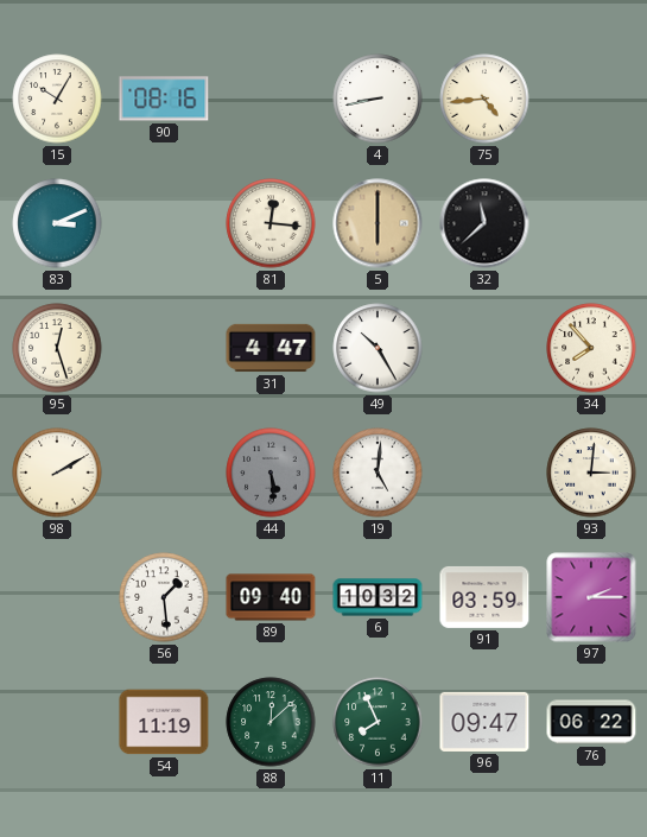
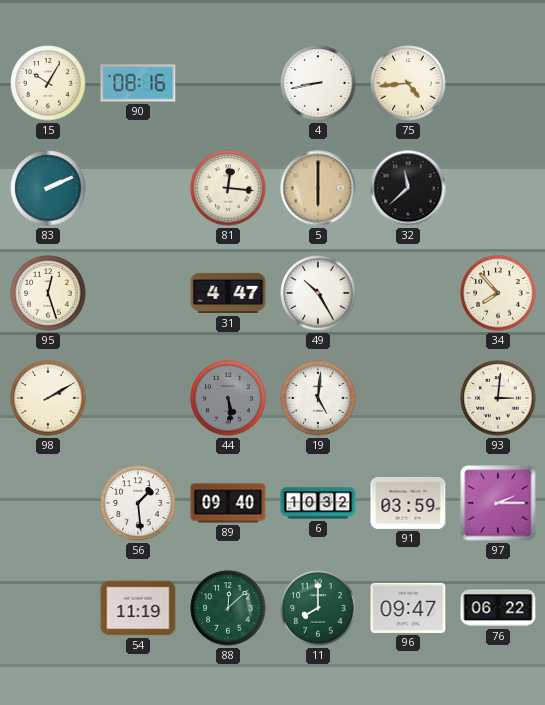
83: 3:11 -> 2:11 (48, 188)
11: 7:56 -> 8:00 (318, 608)
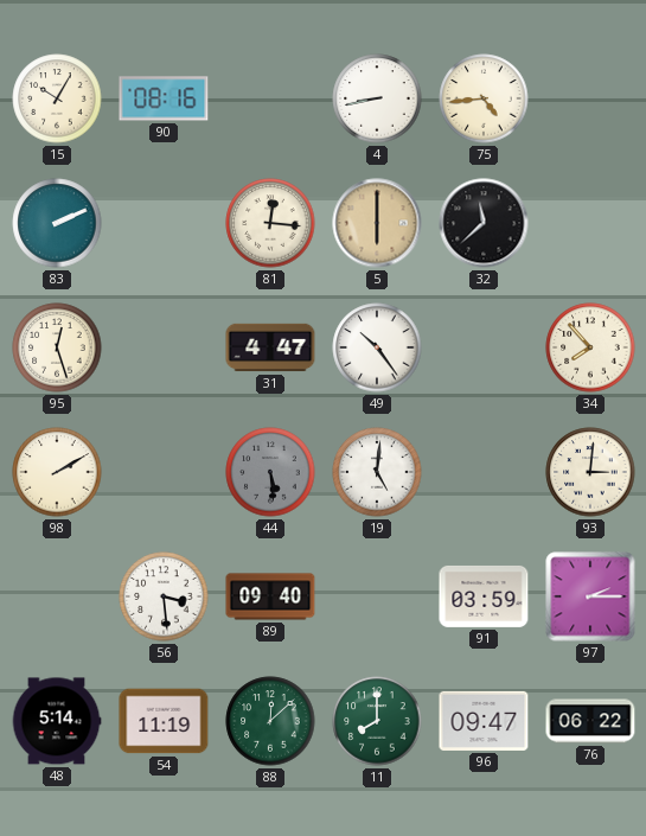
49: 10:25 -> 10:24 (377, 347)
56: 1:29 -> 3:29 (164, 596)
6: 10:32 -> none (318, 503)
48: none -> 5:14 (57, 721)
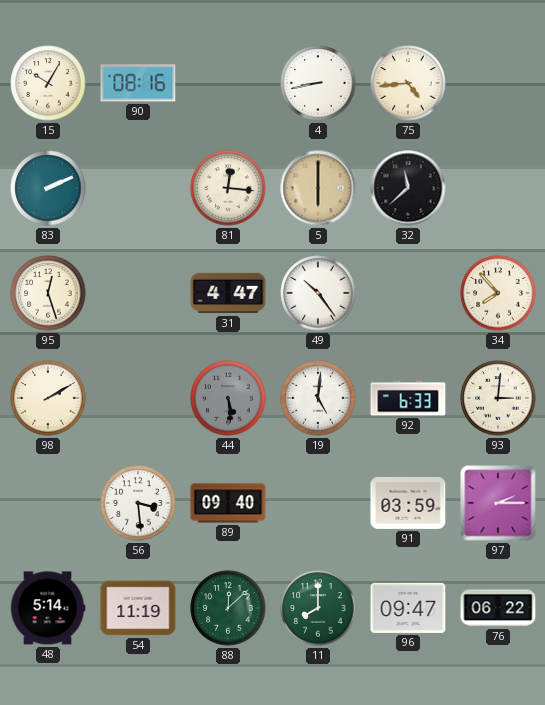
92: none -> 6:33 (408, 398)
